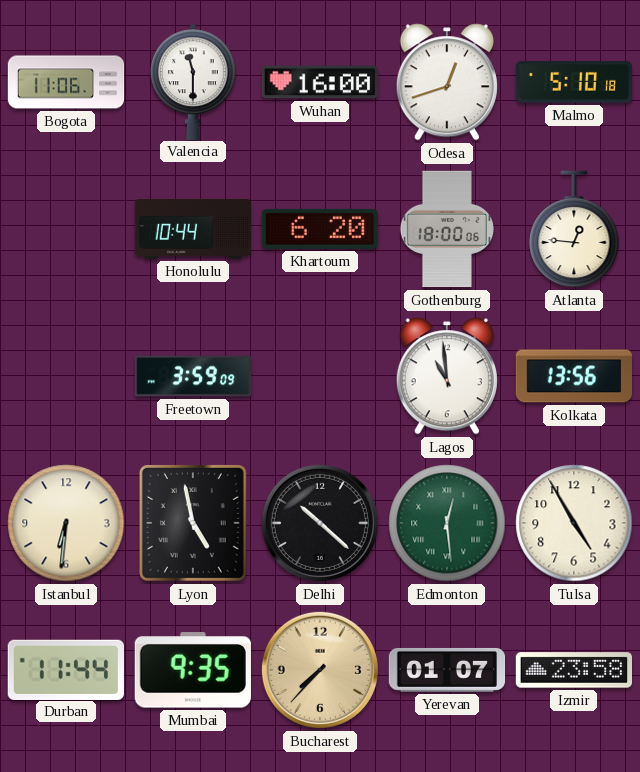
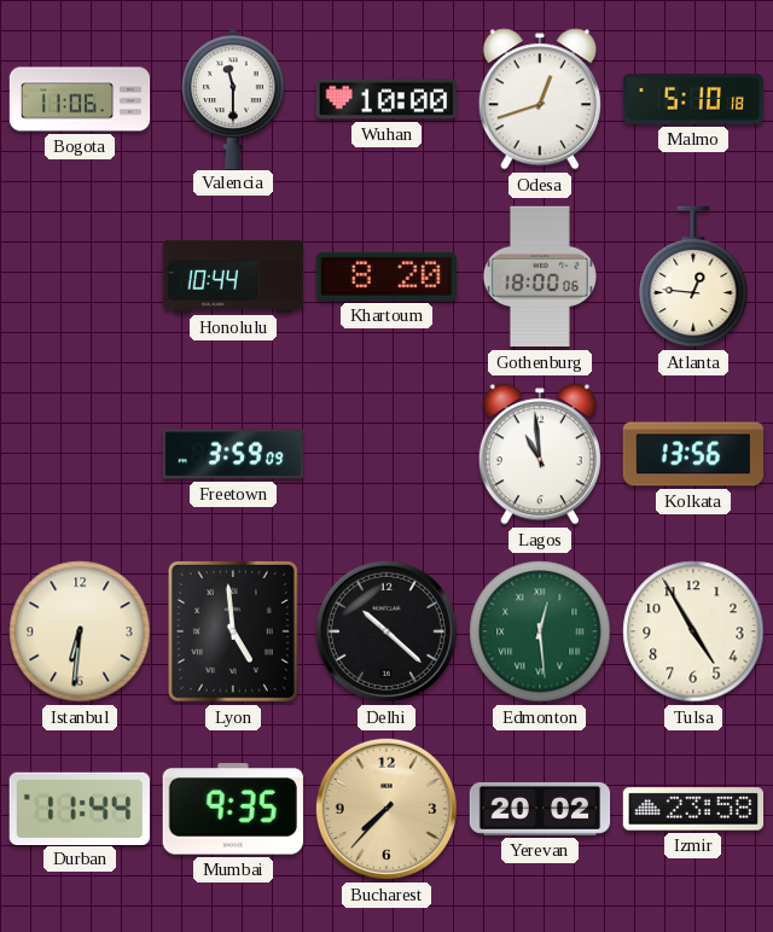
Wuhan: 16:00 -> 10:00 (386, 99)
Khartoum: 6:20 -> 8:20 (386, 276)
Lyon: 4:58 -> 4:59 (233, 631)
Yerevan: 01:07 -> 20:02 (540, 809)
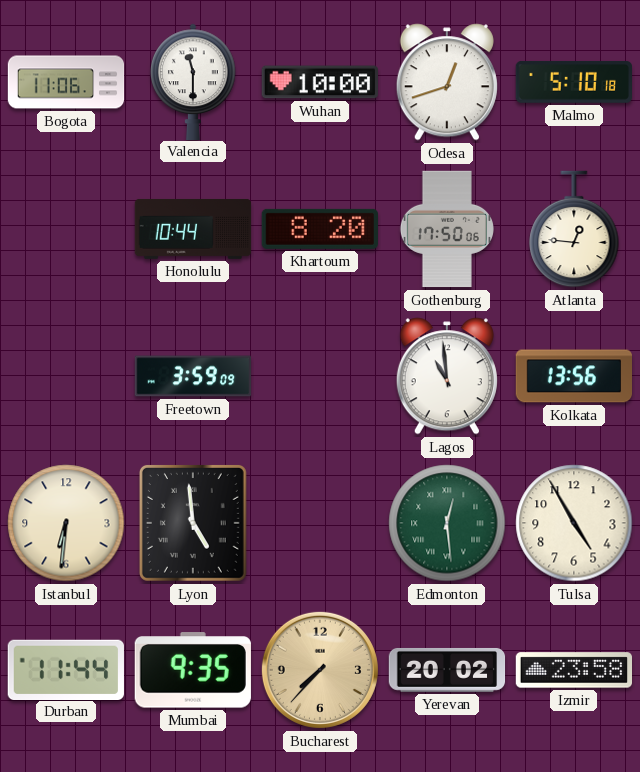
Gothenburg: 18:00 -> 17:50 (447, 229)
Delhi: 10:22 -> none (386, 631)
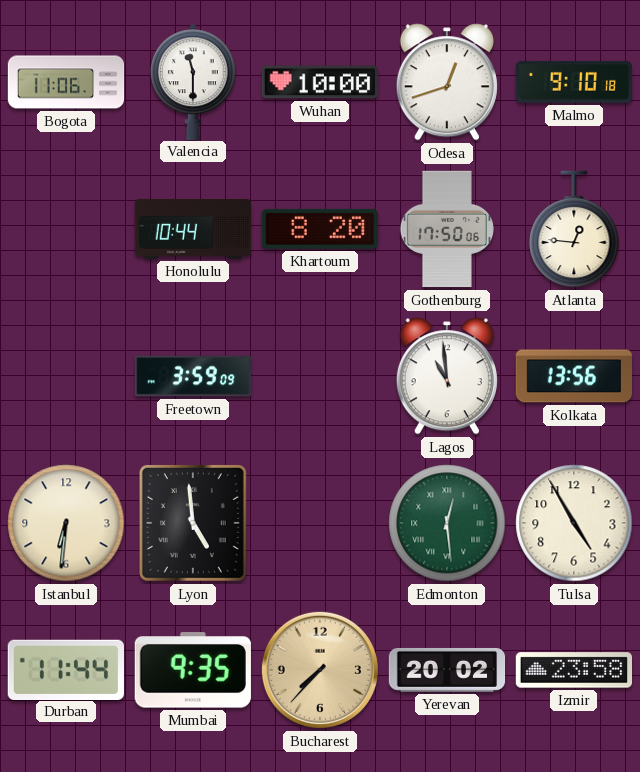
Malmo: 5:10 -> 9:10 (573, 82)
